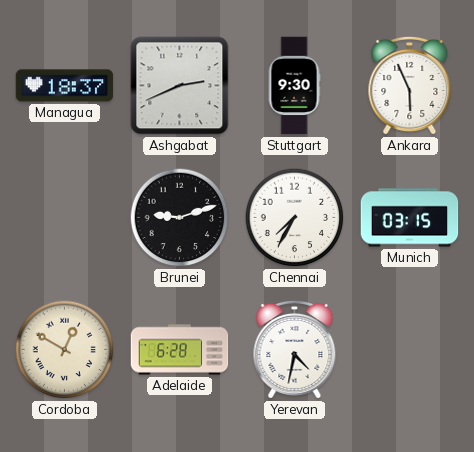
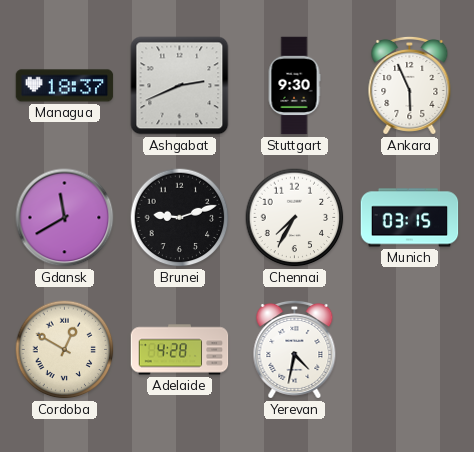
Gdansk: none -> 11:40 (65, 218)
Adelaide: 6:28 -> 4:28 (180, 350)
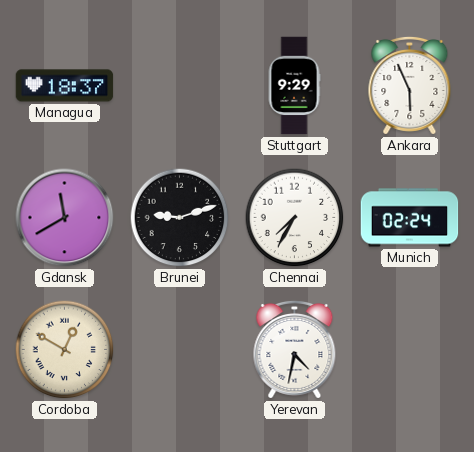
Ashgabat: 2:41 -> none (180, 86)
Stuttgart: 9:30 -> 9:29 (294, 86)
Munich: 03:15 -> 02:24 (410, 218)
Adelaide: 4:28 -> none (180, 350)
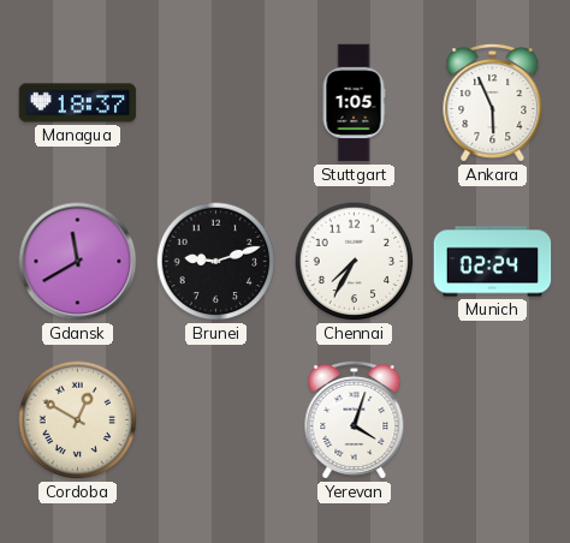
Stuttgart: 9:29 -> 1:05 (354, 103)
Yerevan: 4:32 -> 4:03 (355, 419)
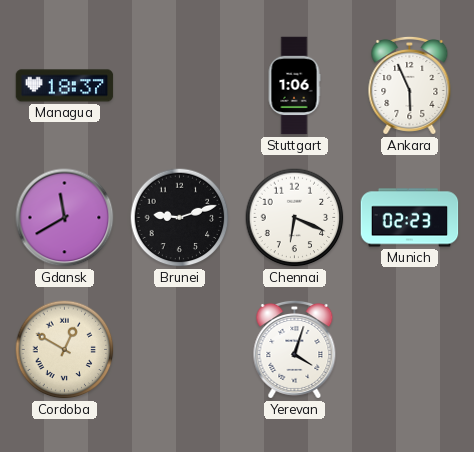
Stuttgart: 1:05 -> 1:06 (294, 86)
Chennai: 7:35 -> 6:19 (295, 218)
Munich: 02:24 -> 02:23 (410, 218)
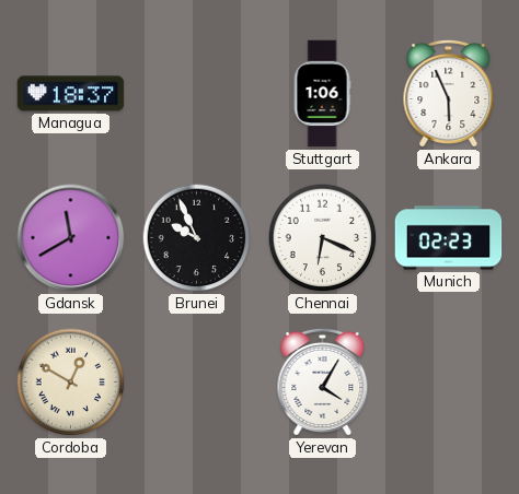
Brunei: 9:12 -> 9:56 (197, 238)
Yerevan: 4:03 -> 4:05 (323, 381)
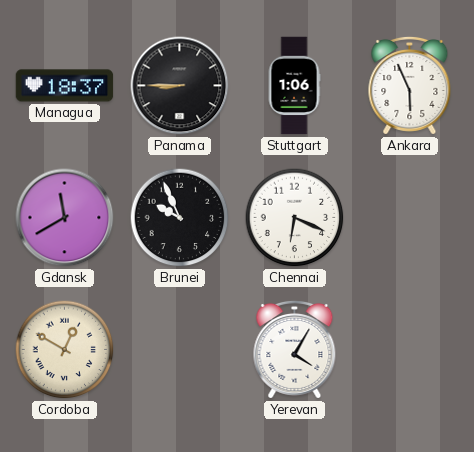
Panama: none -> 8:45 (180, 86)
Munich: 02:23 -> none (449, 238)
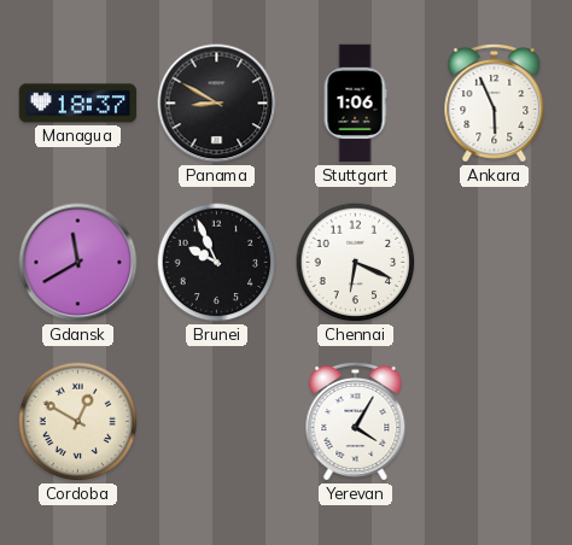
Panama: 8:45 -> 8:50 (217, 104)
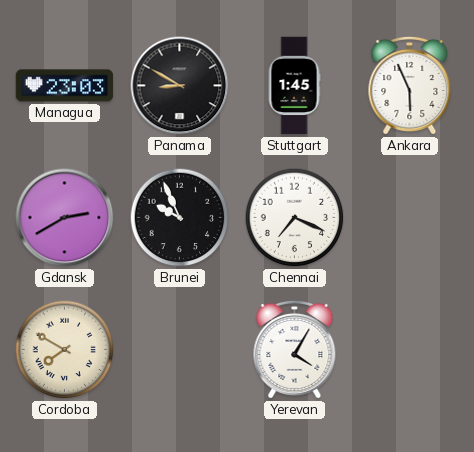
Managua: 18:37 -> 23:03 (65, 86)
Stuttgart: 1:06 -> 1:45 (294, 86)
Gdansk: 11:40 -> 2:40 (65, 218)
Chennai: 6:19 -> 7:19 (295, 218)
Cordoba: 12:50 -> 7:50 (65, 350)
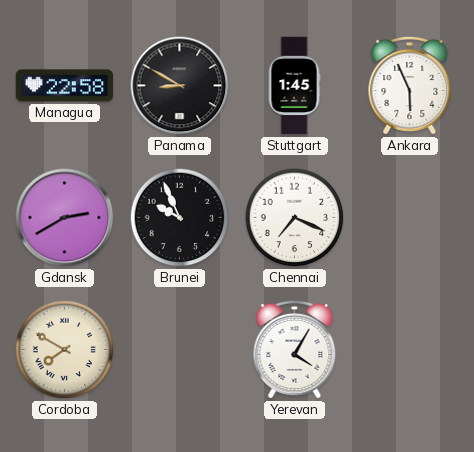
Managua: 23:03 -> 22:58 (65, 86)
